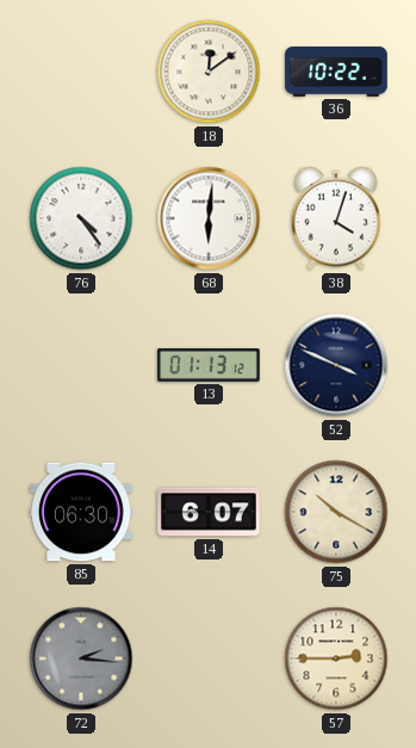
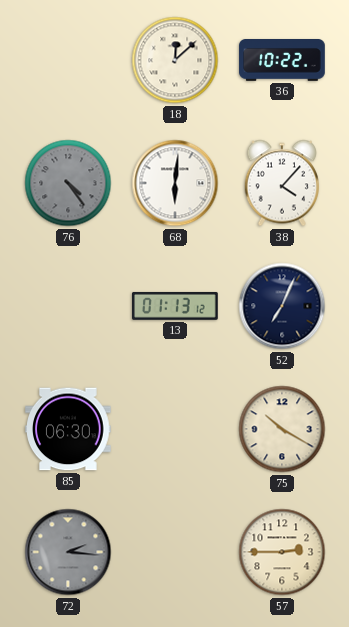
18: 12:09 -> 12:08 (175, 60)
76 dial: white -> grey (68, 183)
38: 4:03 -> 4:07 (281, 183)
52: 3:49 -> 7:04 (282, 306)
14: 6:07 -> none (209, 512)
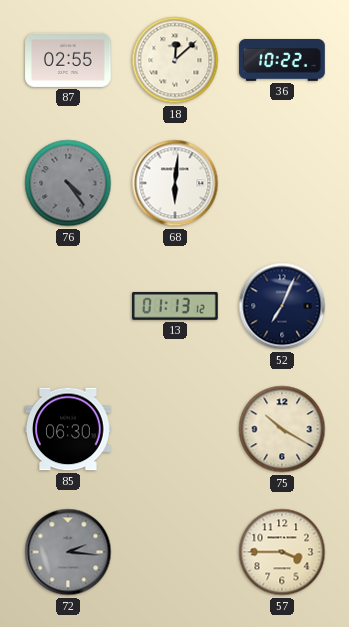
87: none -> 02:55 (68, 60)
38: 4:07 -> none (281, 183)
57: 2:45 -> 3:45 (282, 552)
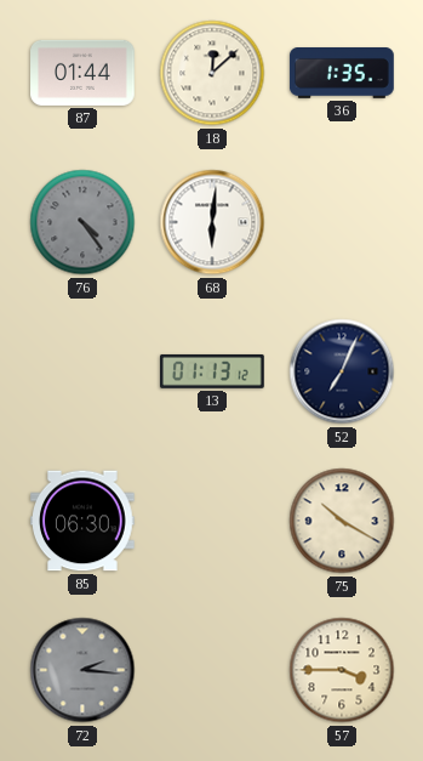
87: 02:55 -> 01:44 (82, 73)
36: 10:22 -> 1:35 (342, 74)
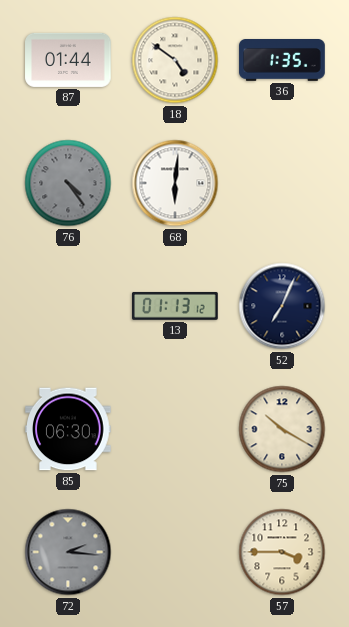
18: 12:08 -> 4:51 (175, 60)
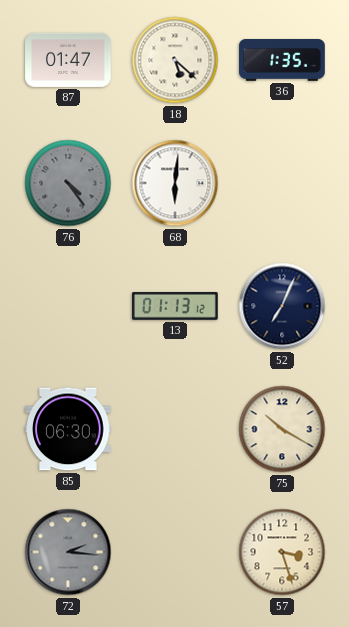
87: 01:44 -> 01:47 (68, 60)
18: 4:51 -> 5:22 (175, 60)
57: 3:45 -> 3:27 (282, 552)
